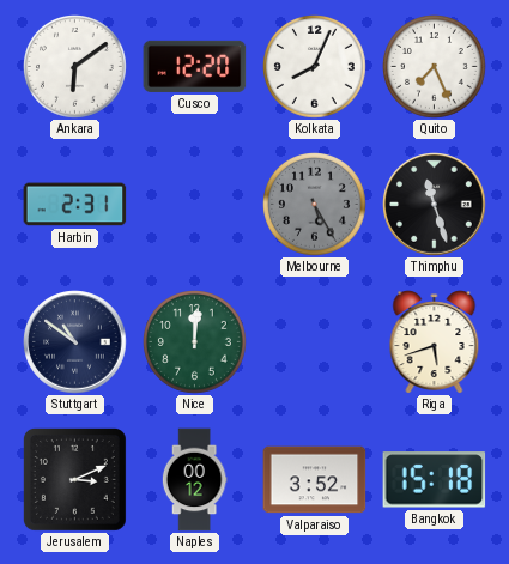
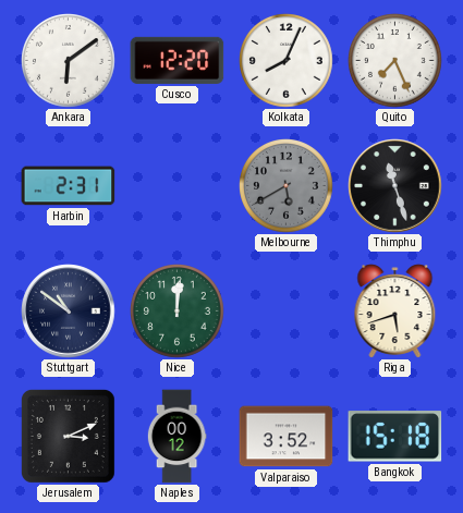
Melbourne: 5:25 -> 5:40 (287, 186)
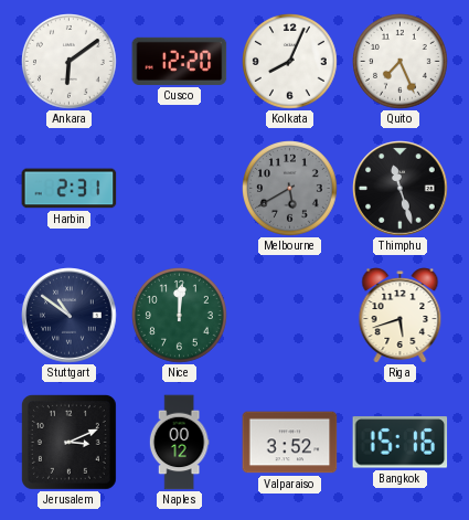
Bangkok: 15:18 -> 15:16 (401, 443)
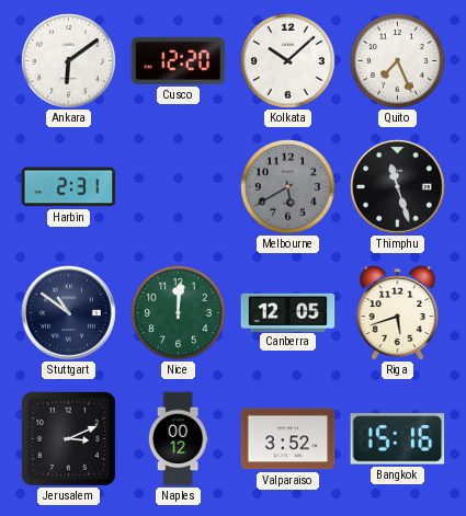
Kolkata: 8:04 -> 10:08 (288, 61)
Canberra: none -> 12:05 (288, 312)
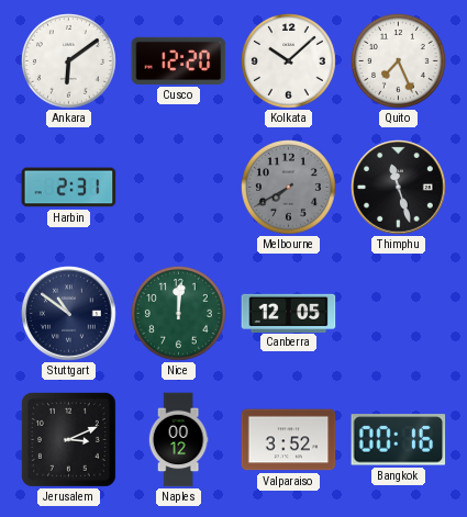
Melbourne: 5:40 -> 7:40 (289, 188)
Riga: 5:42 -> none (398, 313)
Bangkok: 15:16 -> 00:16 (399, 440)
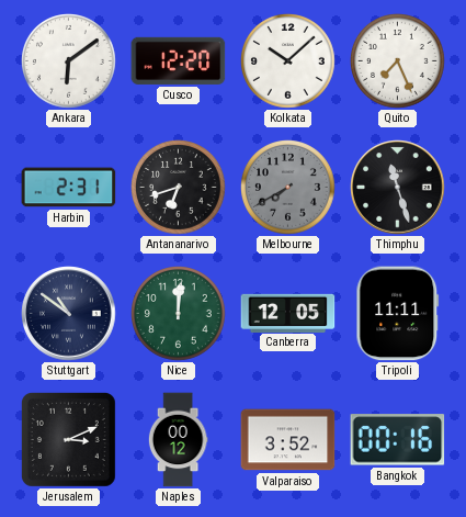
Antananarivo: none -> 6:42 (179, 188)
Tripoli: none -> 11:11 (398, 314)
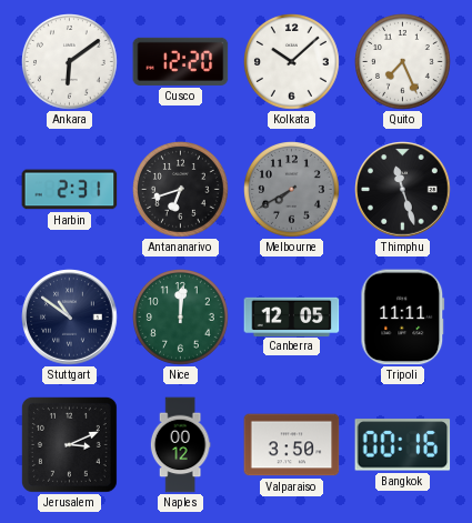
Valparaiso: 3:52 -> 3:50 (292, 445)
